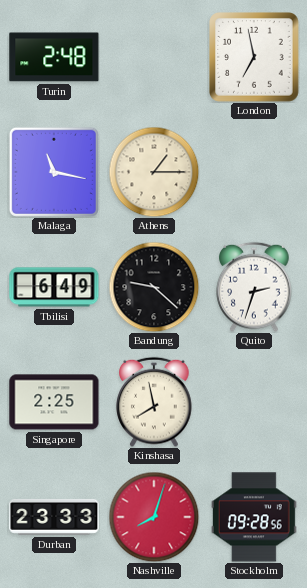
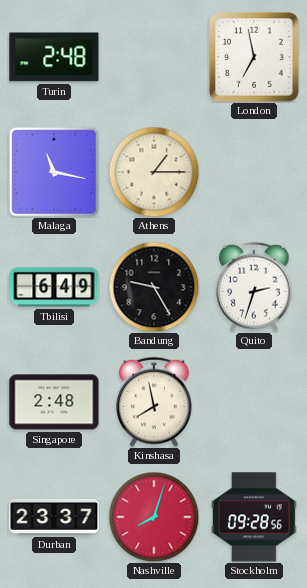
Bandung: 9:22 -> 9:25 (154, 287)
Singapore: 2:25 -> 2:48 (54, 402)
Durban: 23:33 -> 23:37 (54, 517)
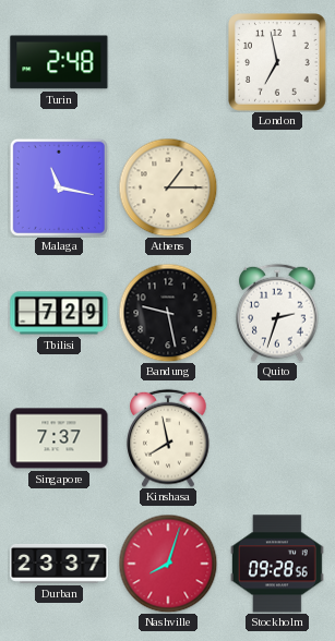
Tbilisi: 6:49 -> 7:29 (59, 313)
Bandung: 9:25 -> 9:28 (168, 313)
Singapore: 2:48 -> 7:37 (59, 438)
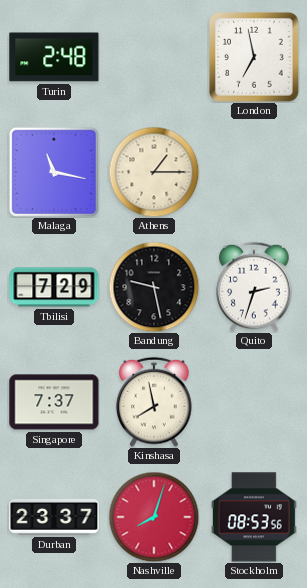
Stockholm: 09:28 -> 08:53 (254, 517)
